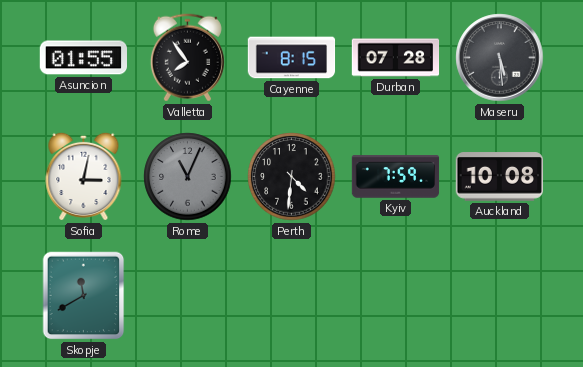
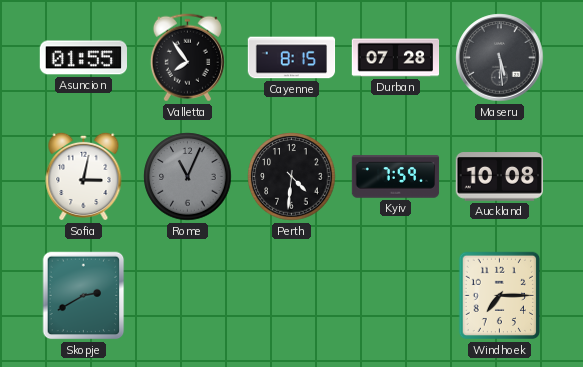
Skopje: 11:40 -> 2:40 (84, 296)
Windhoek: none -> 7:15 (500, 296)
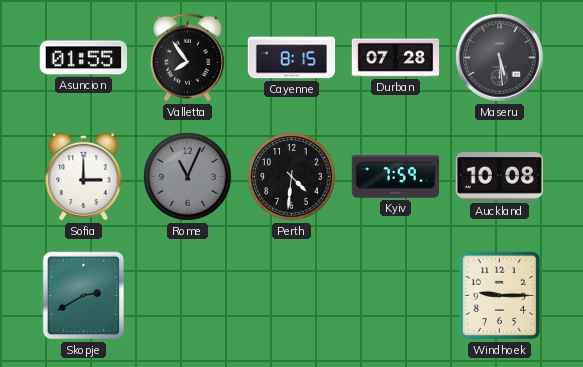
Sofia: 3:02 -> 3:00 (84, 176)
Windhoek: 7:15 -> 9:15 (500, 296)
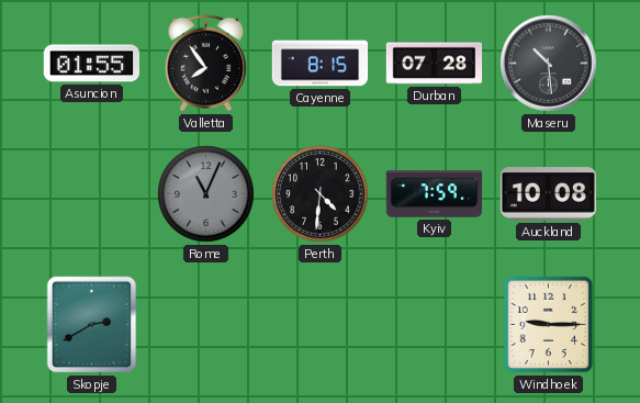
Maseru: 5:29 -> 10:29 (549, 64)
Sofia: 3:00 -> none (84, 176)
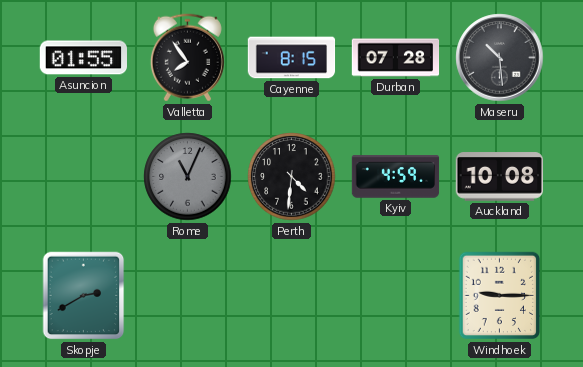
Kyiv: 7:59 -> 4:59 (396, 177)
